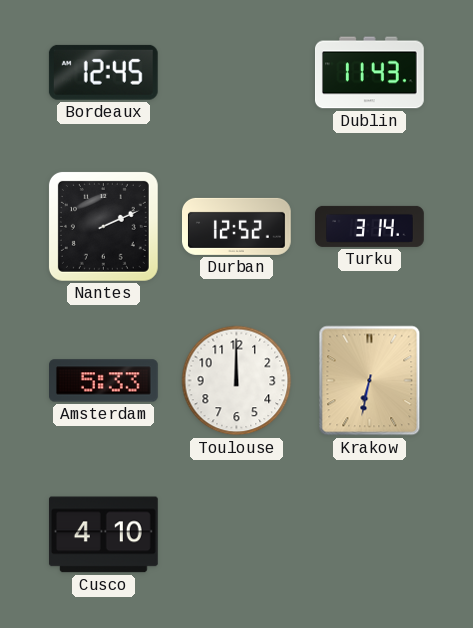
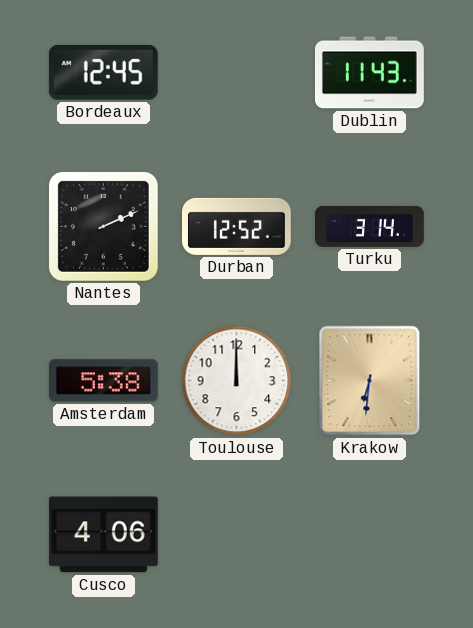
Amsterdam: 5:33 -> 5:38 (104, 381)
Krakow: 6:32 -> 6:31 (370, 381)
Cusco: 4:10 -> 4:06 (103, 535)
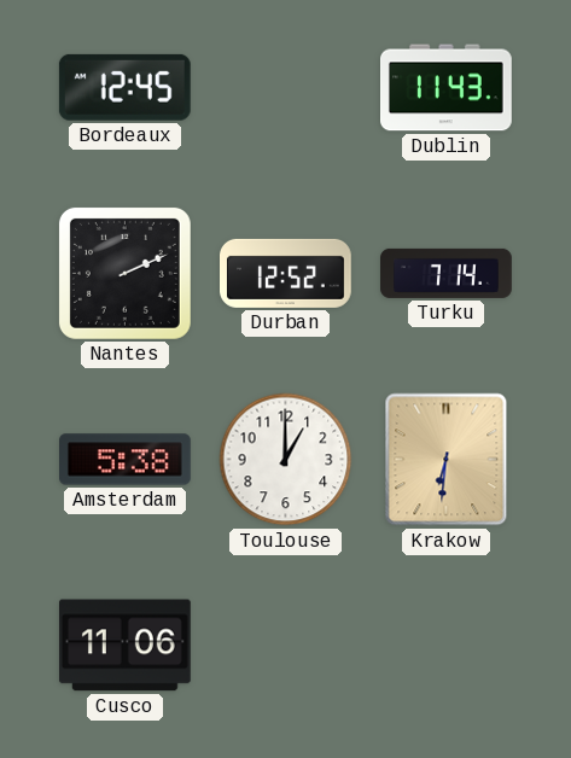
Turku: 3:14 -> 7:14 (447, 273)
Toulouse: 12:00 -> 1:00 (286, 460)
Cusco: 4:06 -> 11:06 (124, 646)
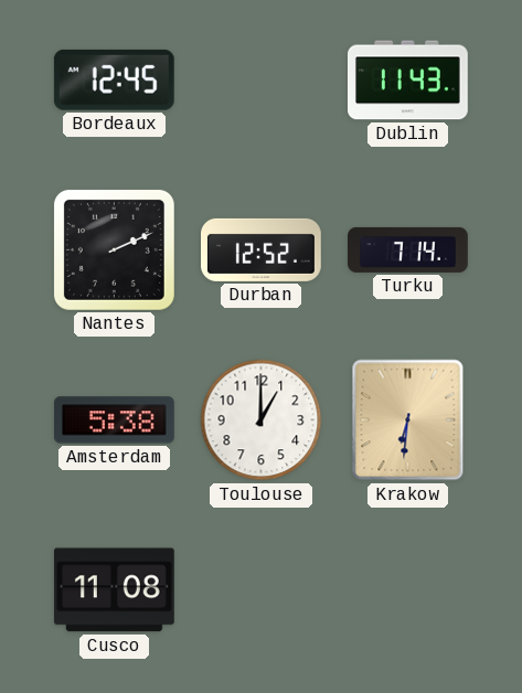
Cusco: 11:06 -> 11:08 (114, 590)
